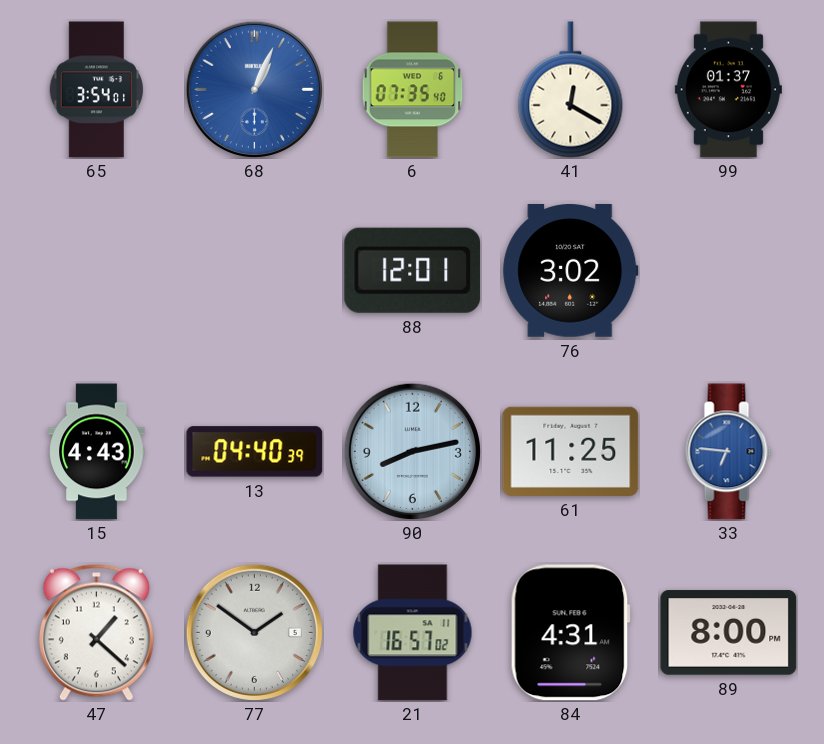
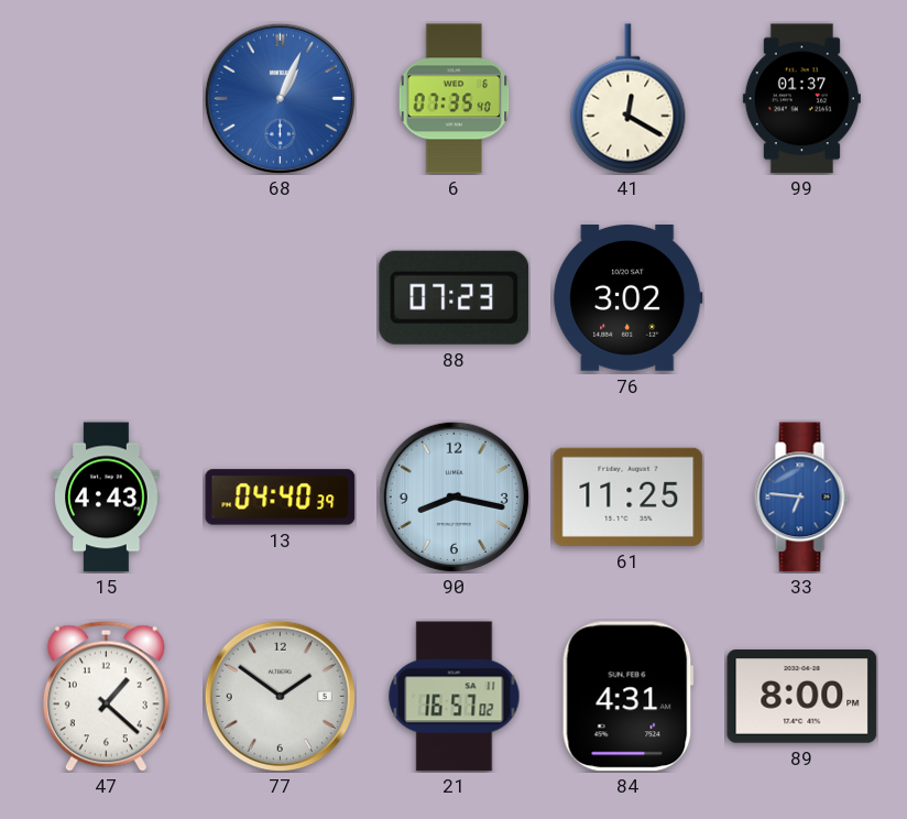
65: 3:54 -> none (96, 90)
88: 12:01 -> 07:23 (455, 297)
90: 8:13 -> 8:17 (453, 496)
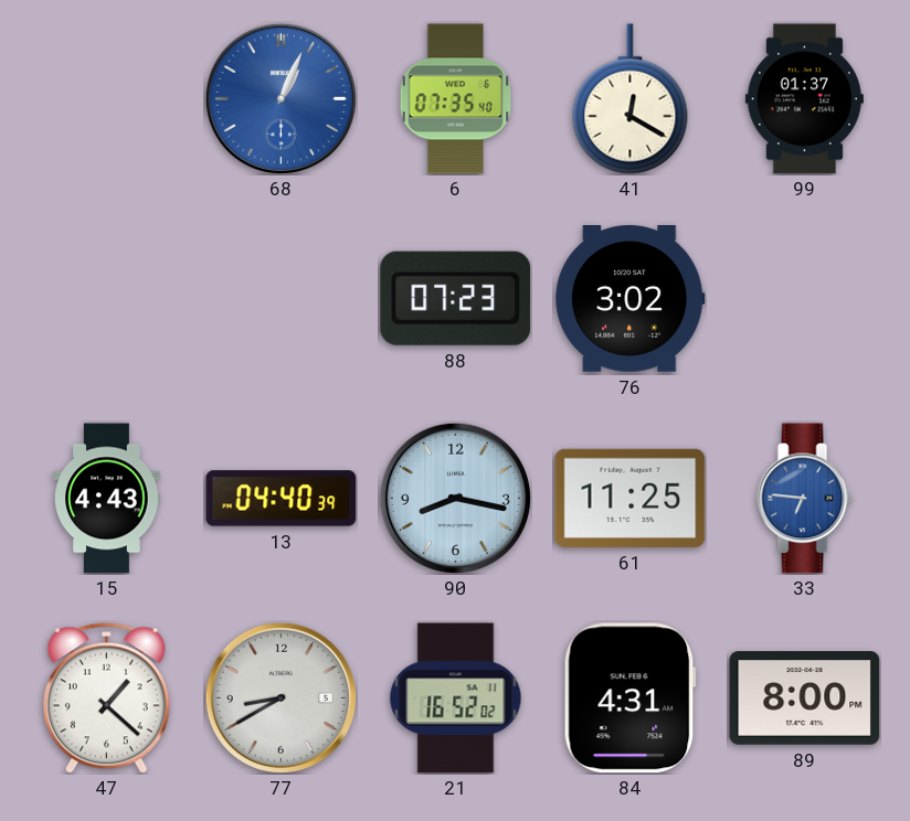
77: 1:51 -> 8:40 (281, 697)
21: 16:57 -> 16:52 (456, 699)
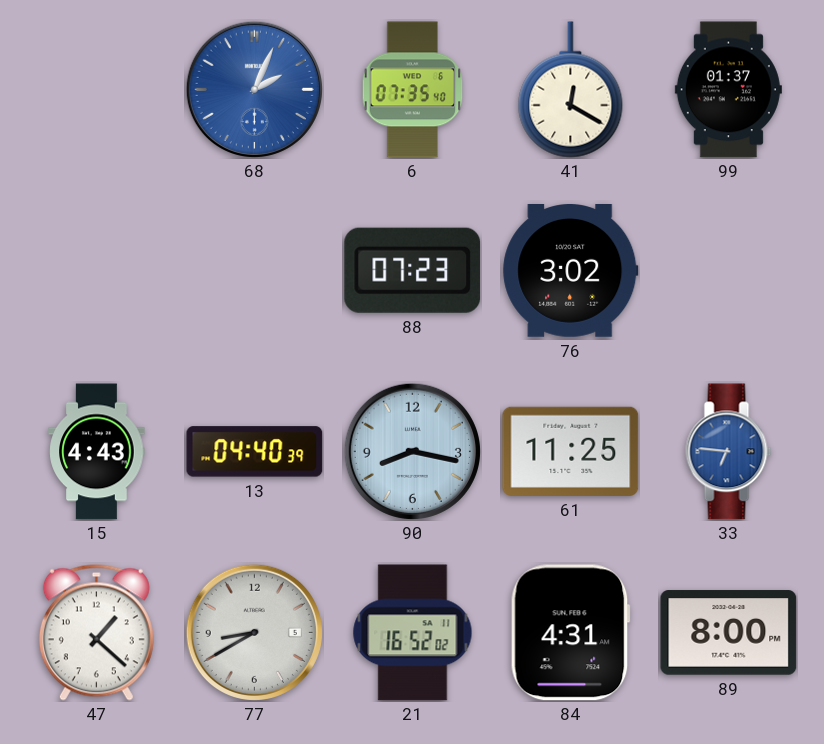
68: 1:04 -> 2:04 (254, 89)
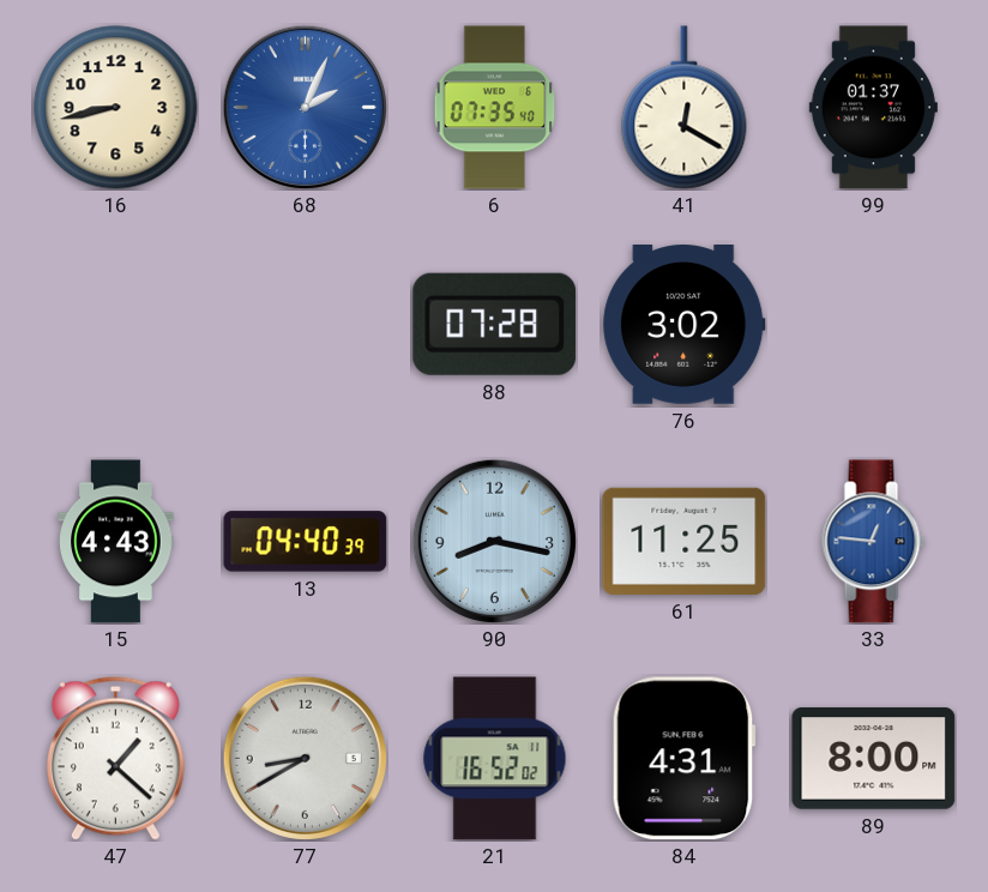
16: none -> 8:43 (116, 108)
88: 07:23 -> 07:28 (495, 324)
33: 6:46 -> 12:46 (874, 542)
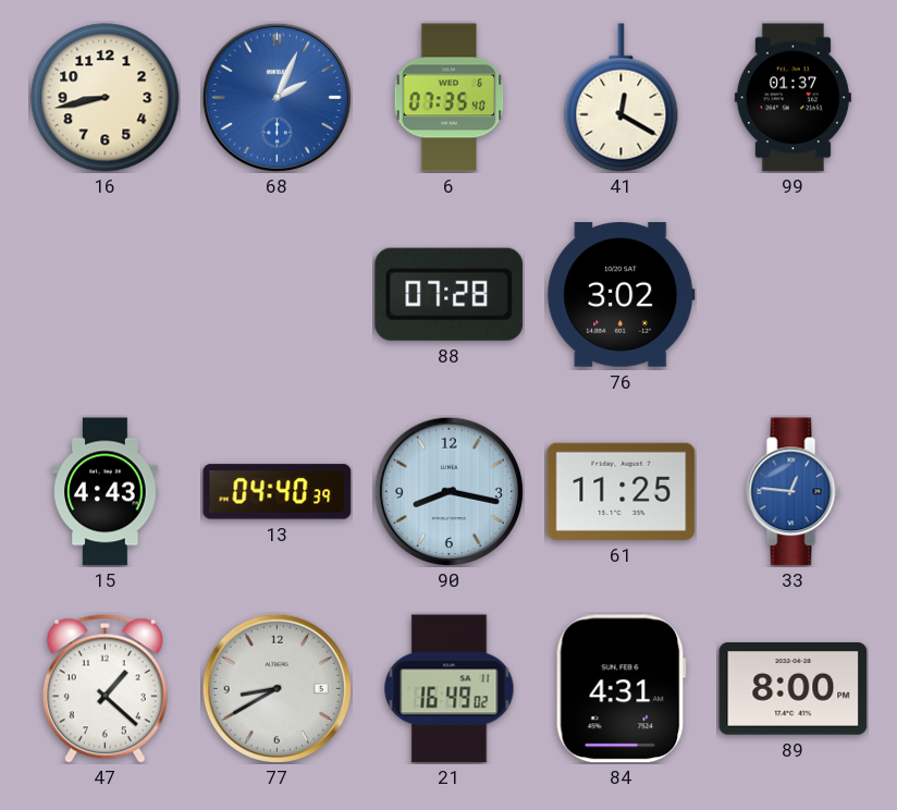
21: 16:52 -> 16:49 (450, 689)
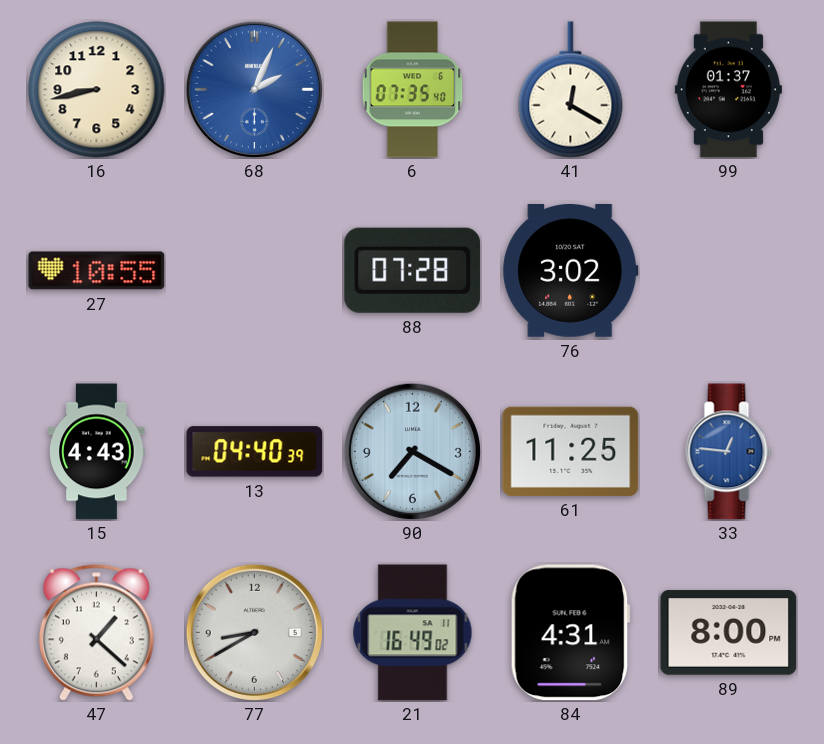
27: none -> 10:55 (97, 271)
90: 8:17 -> 7:20 (412, 451)
